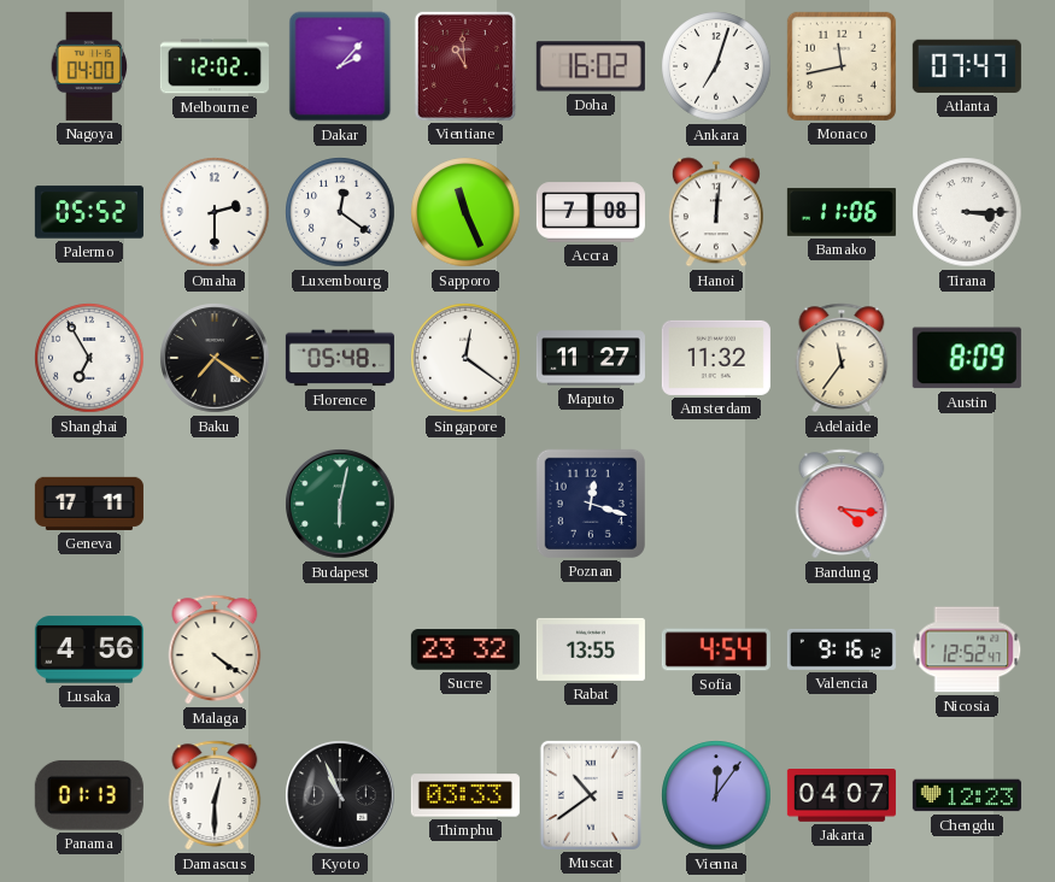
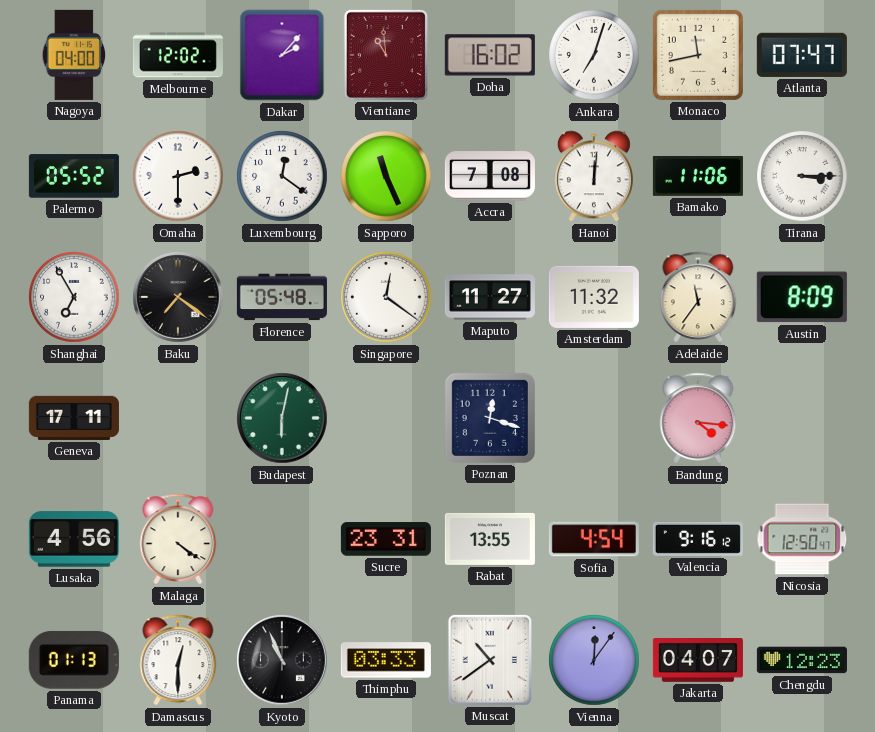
Sucre: 23:32 -> 23:31 (386, 539)
Nicosia: 12:52 -> 12:50 (802, 539)
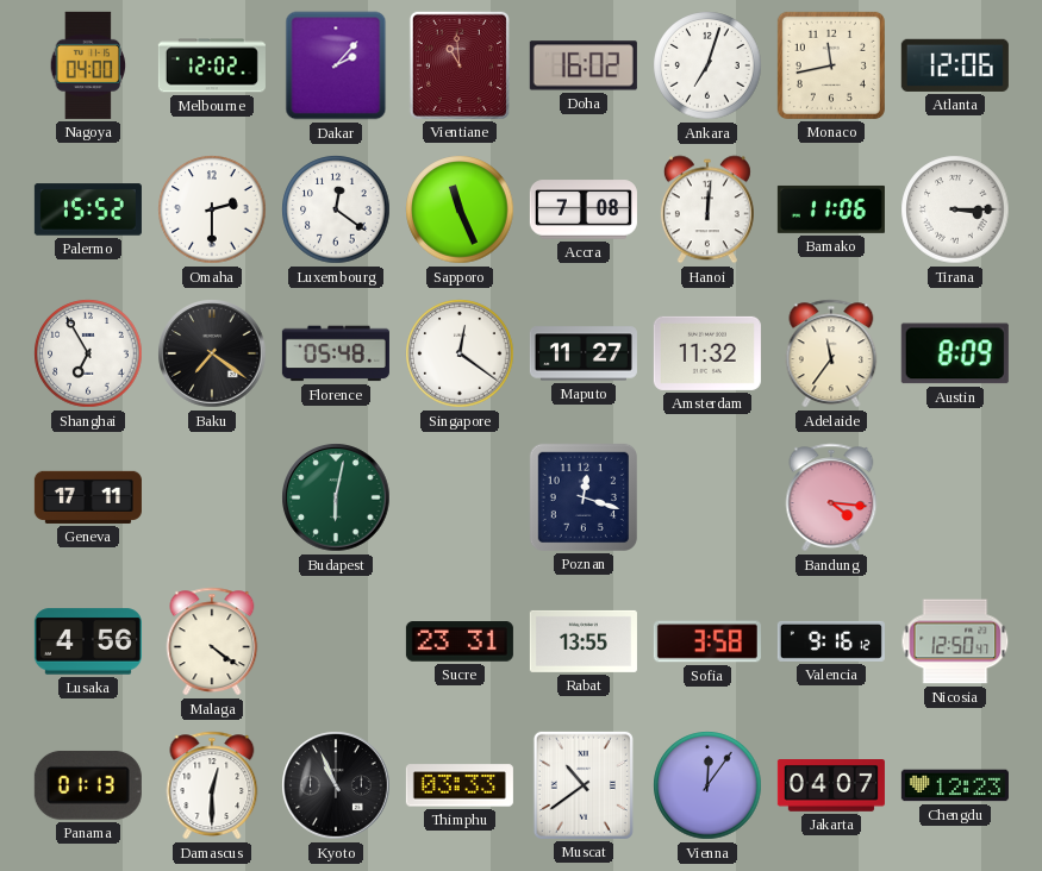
Atlanta: 07:47 -> 12:06 (955, 65)
Palermo: 05:52 -> 15:52 (88, 209)
Sofia: 4:54 -> 3:58 (707, 641)
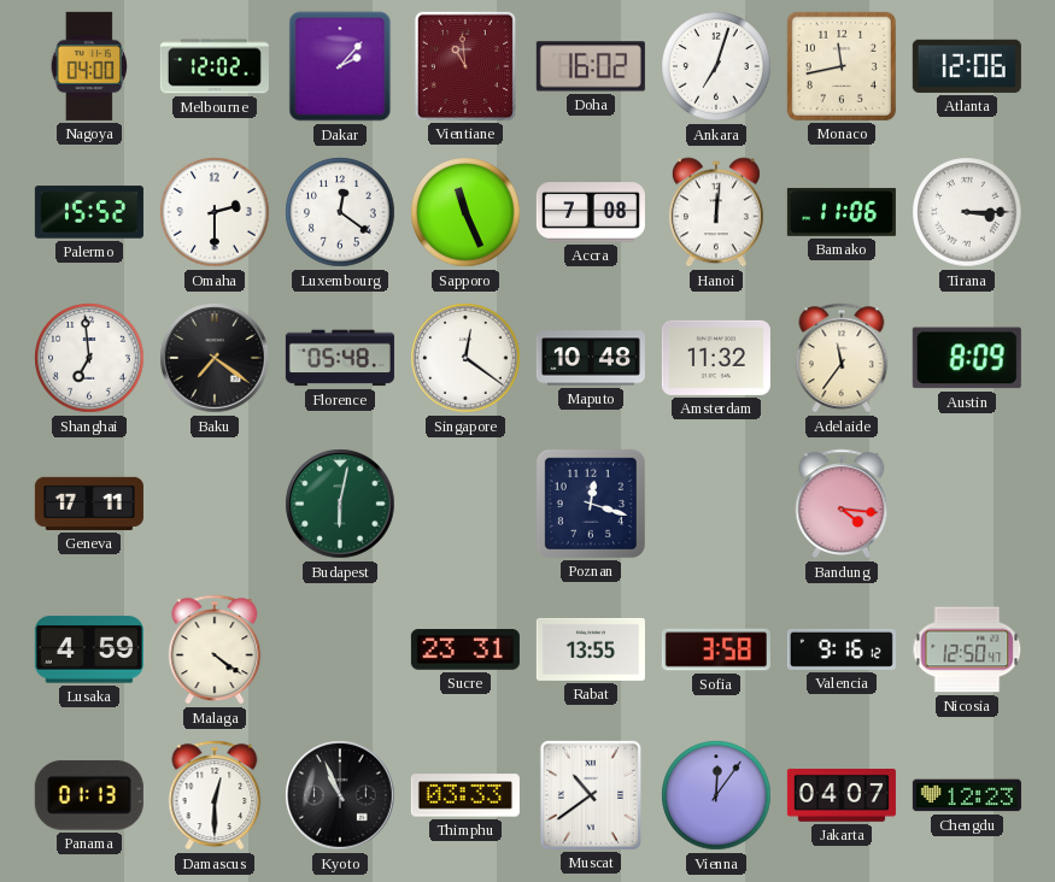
Shanghai: 6:55 -> 6:59 (89, 358)
Maputo: 11:27 -> 10:48 (591, 358)
Lusaka: 4:56 -> 4:59 (89, 649)
